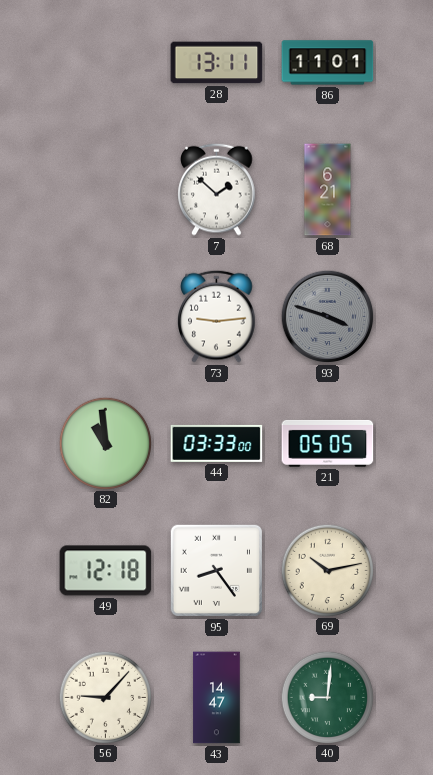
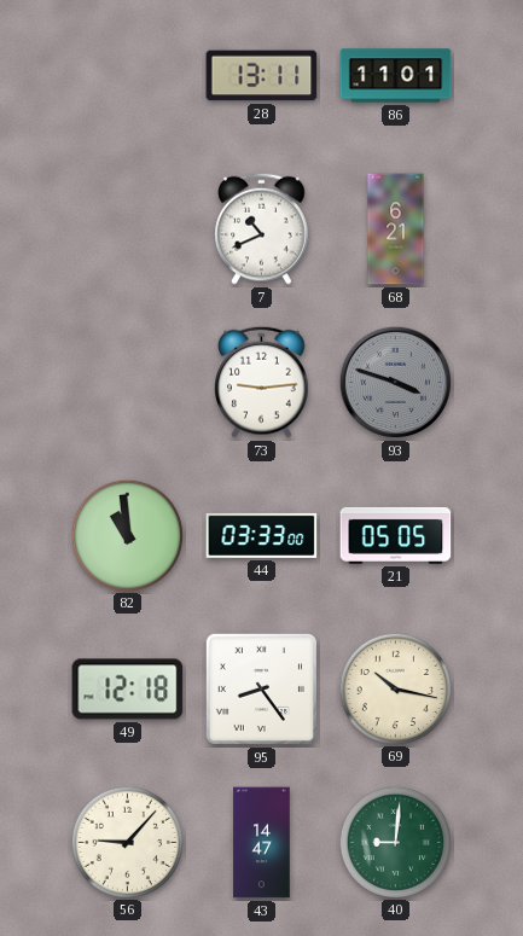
7: 1:52 -> 10:41 (262, 228)
69: 10:13 -> 10:17 (395, 688)
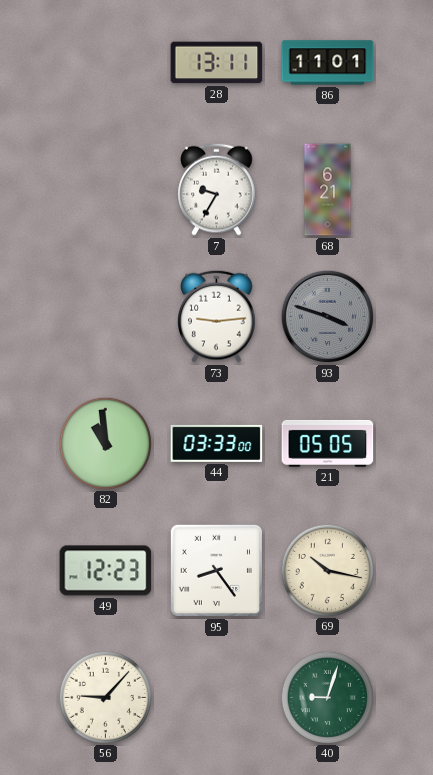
7: 10:41 -> 9:35 (217, 189)
49: 12:18 -> 12:23 (106, 571)
43: 14:47 -> none (262, 843)
40: 9:01 -> 9:03 (327, 697)
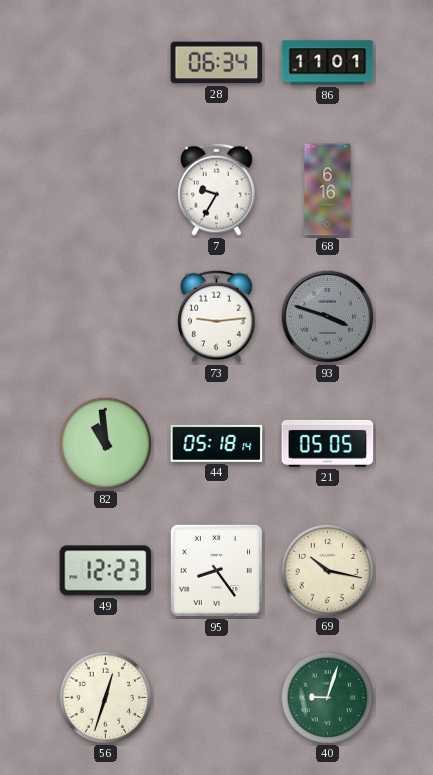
28: 13:11 -> 06:34 (217, 63)
68: 6:21 -> 6:16 (328, 190)
44: 03:33 -> 05:18 (217, 443)
56: 9:07 -> 12:33 (105, 697)
